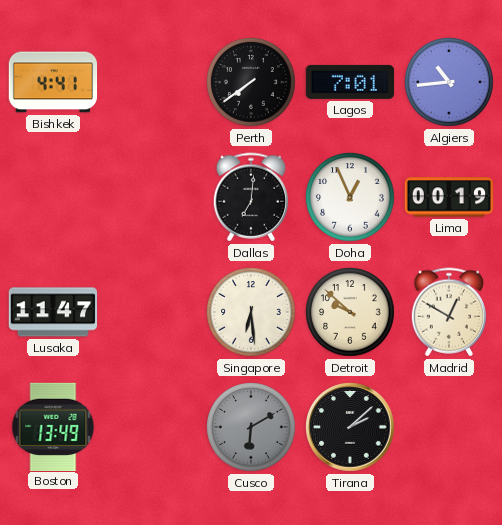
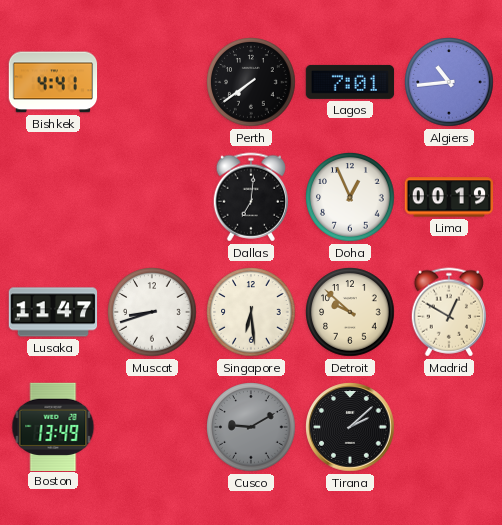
Muscat: none -> 8:42 (152, 312)
Cusco: 6:10 -> 9:10 (251, 427)
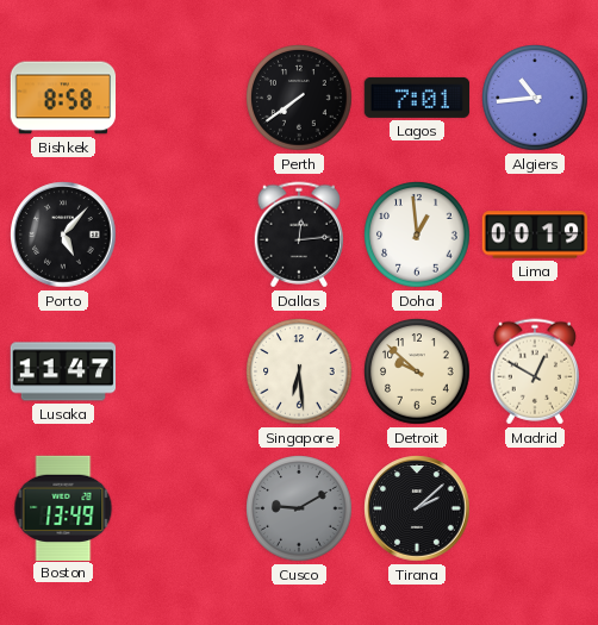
Bishkek: 4:41 -> 8:58 (63, 98)
Porto: none -> 5:07 (63, 235)
Dallas: 7:01 -> 12:14 (299, 235)
Doha: 12:56 -> 12:59 (417, 235)
Muscat: 8:42 -> none (152, 312)
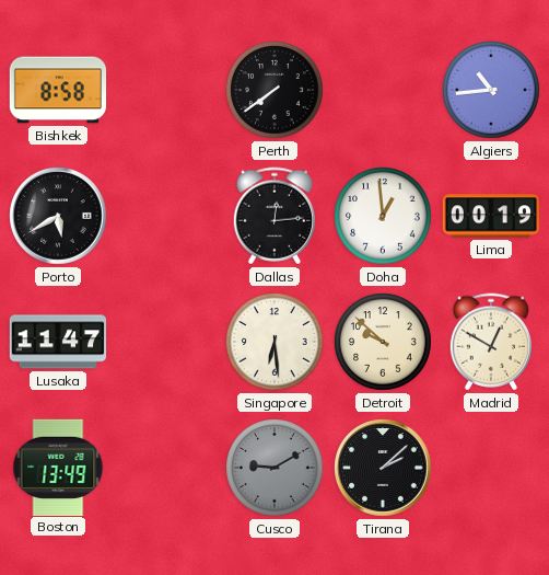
Lagos: 7:01 -> none (417, 98)
Porto: 5:07 -> 5:40 (58, 216)
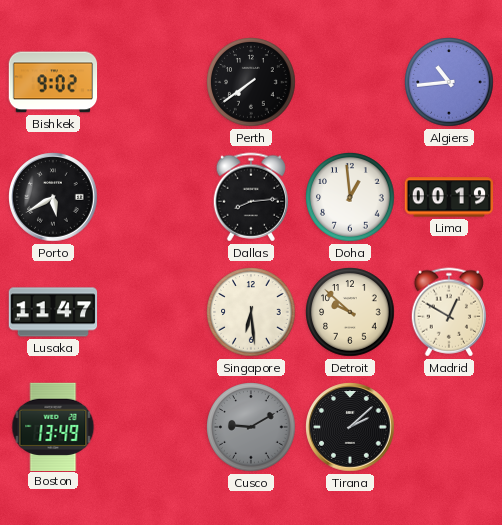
Bishkek: 8:58 -> 9:02 (53, 82)
Dallas: 12:14 -> 8:14 (251, 197)
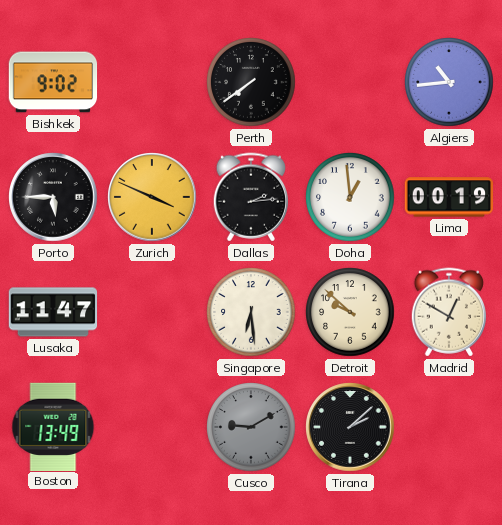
Porto: 5:40 -> 5:45 (53, 197)
Zurich: none -> 3:49 (152, 197)
Dallas: 8:14 -> 2:14 (251, 197)
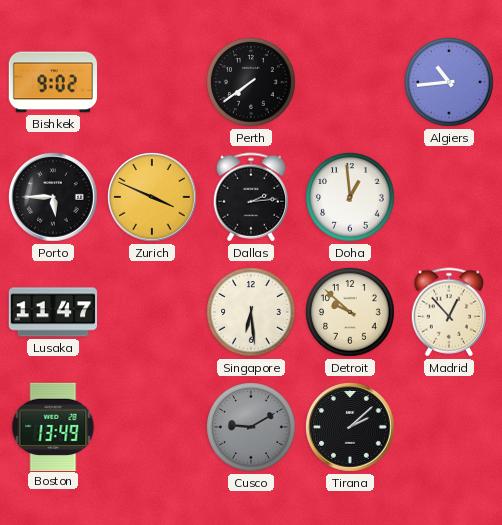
Lima: 00:19 -> none (448, 197)
Madrid: 12:50 -> 12:53 (449, 312)
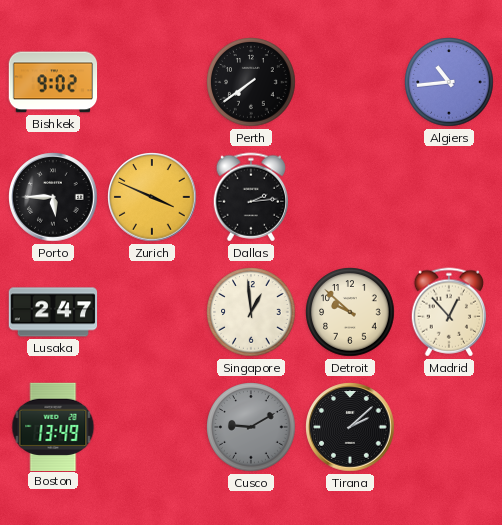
Doha: 12:59 -> none (350, 197)
Lusaka: 11:47 -> 2:47 (53, 312)
Singapore: 6:29 -> 12:59 (251, 312)
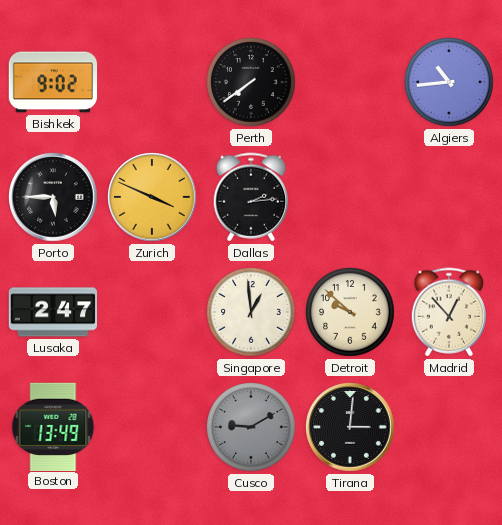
Tirana: 2:08 -> 3:01 (350, 427)
